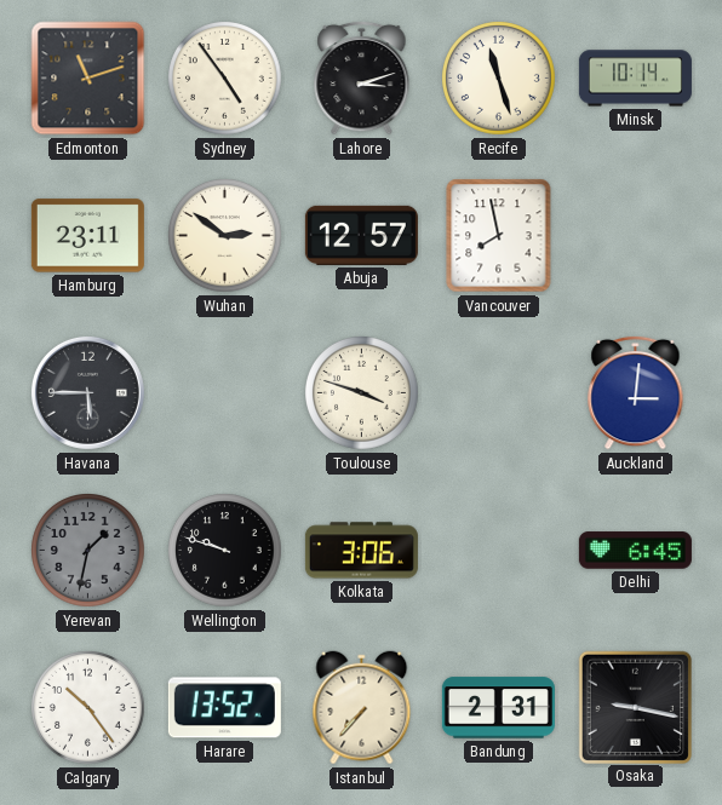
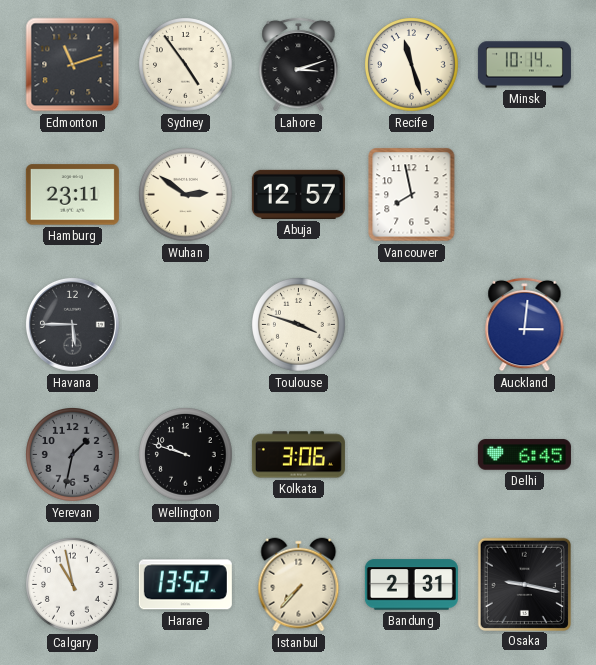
Calgary: 10:24 -> 10:58 (73, 585)
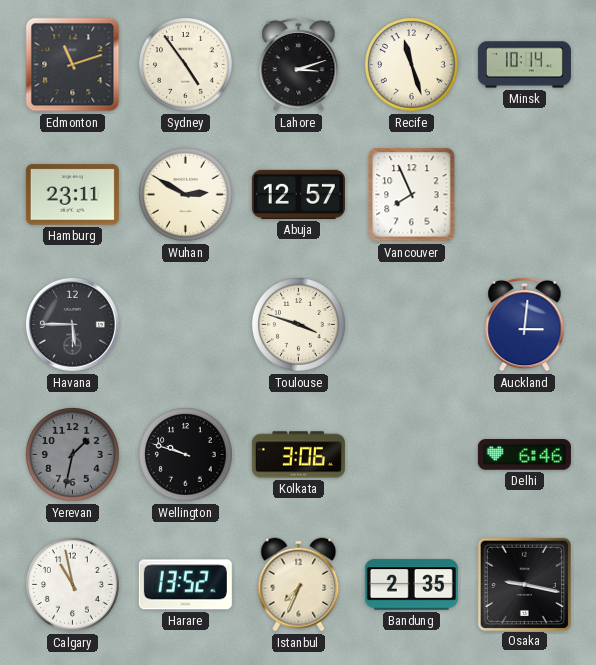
Wuhan: 2:51 -> 2:50 (186, 195)
Vancouver: 7:58 -> 7:56 (412, 195)
Delhi: 6:45 -> 6:46 (524, 455)
Istanbul: 7:37 -> 7:34 (299, 585)
Bandung: 2:31 -> 2:35 (411, 585)
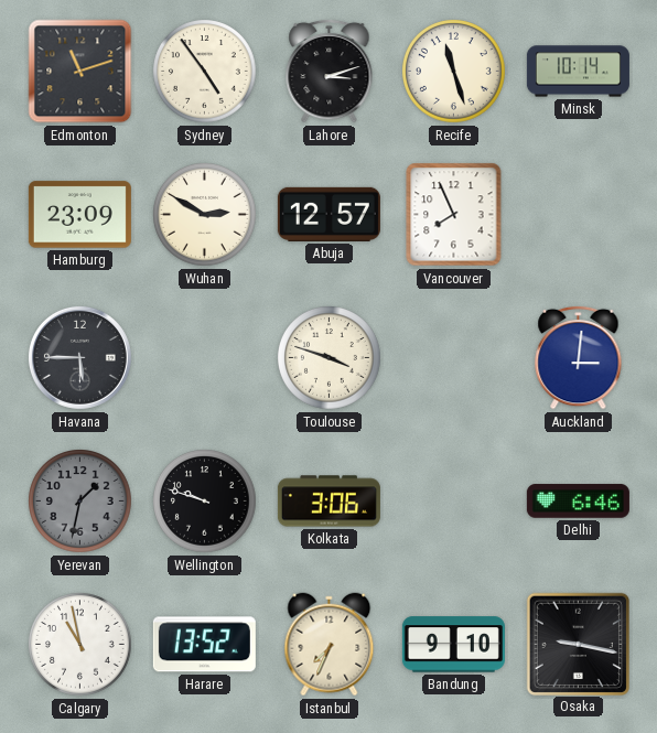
Hamburg: 23:11 -> 23:09 (79, 215)
Bandung: 2:35 -> 9:10 (453, 645)
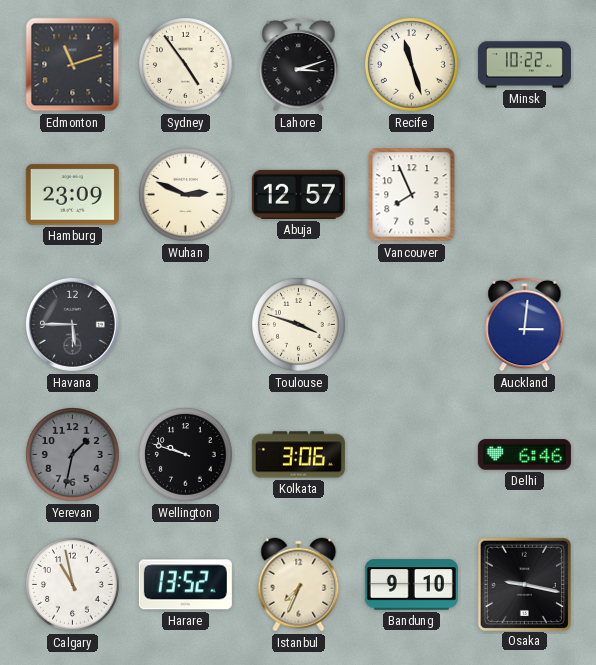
Minsk: 10:14 -> 10:22 (524, 65)
Wuhan: 2:50 -> 2:49 (186, 195)
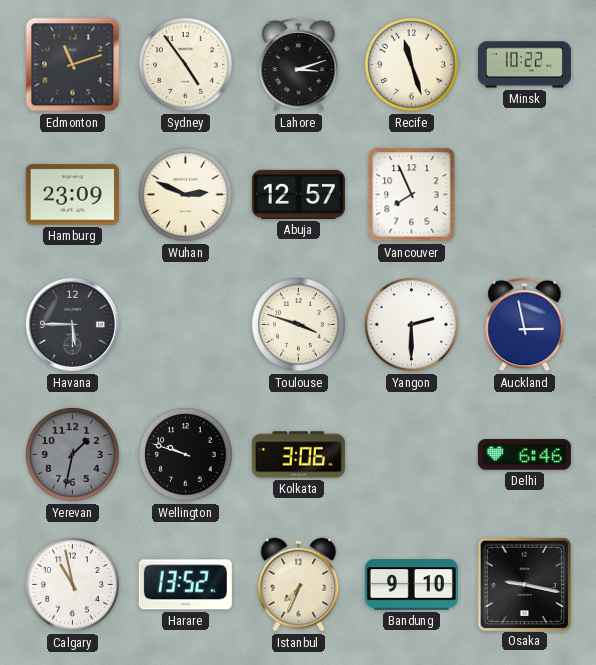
Yangon: none -> 2:30 (412, 325)
Auckland: 3:01 -> 2:58 (525, 324)
